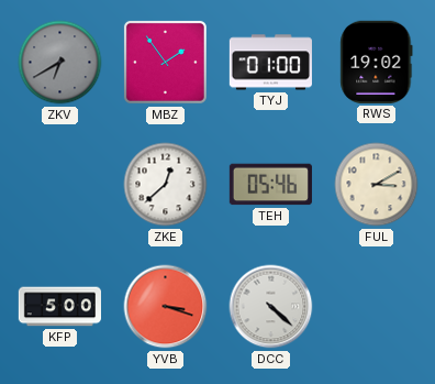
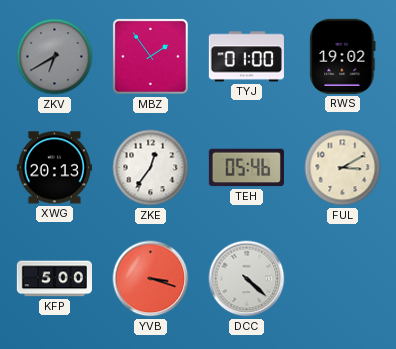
XWG: none -> 20:13 (54, 168)
ZKE: 12:38 -> 12:36 (151, 168)
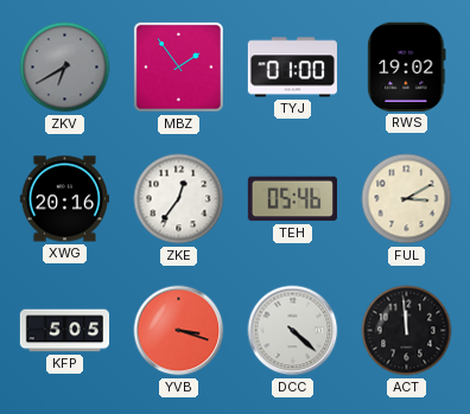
XWG: 20:13 -> 20:16 (64, 199)
KFP: 5:00 -> 5:05 (64, 331)
ACT: none -> 11:59 (407, 331)
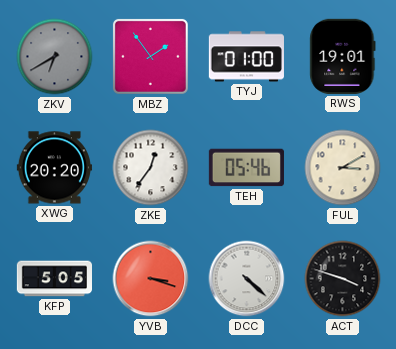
RWS: 19:02 -> 19:01 (343, 56)
XWG: 20:16 -> 20:20 (54, 168)
ACT: 11:59 -> 3:48 (343, 279)
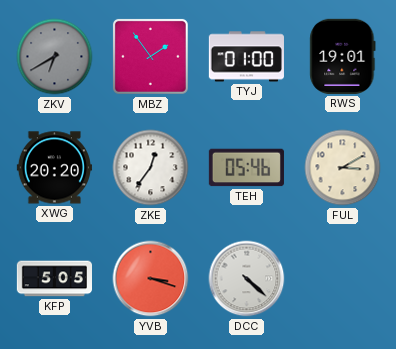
ACT: 3:48 -> none (343, 279)
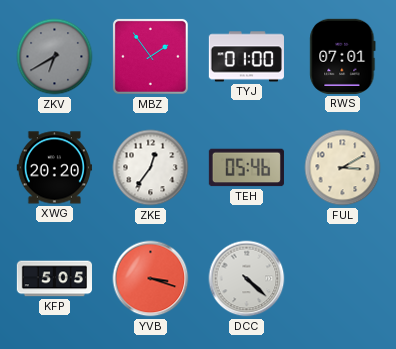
RWS: 19:01 -> 07:01 (343, 56)
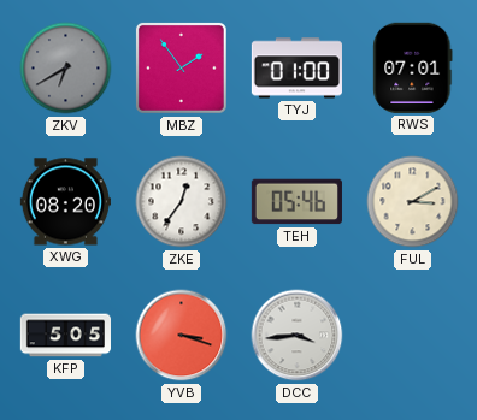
XWG: 20:20 -> 08:20 (65, 202)
DCC: 4:22 -> 3:44 (298, 336)
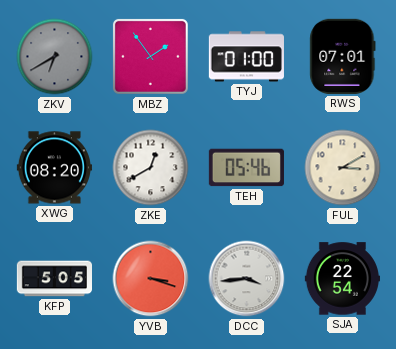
ZKE: 12:36 -> 12:40 (151, 168)
SJA: none -> 22:54 (342, 279)
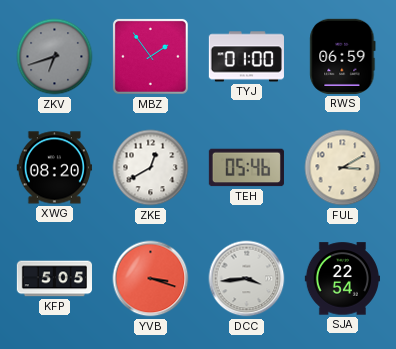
ZKV: 6:40 -> 6:42 (55, 57)
RWS: 07:01 -> 06:59 (343, 56)
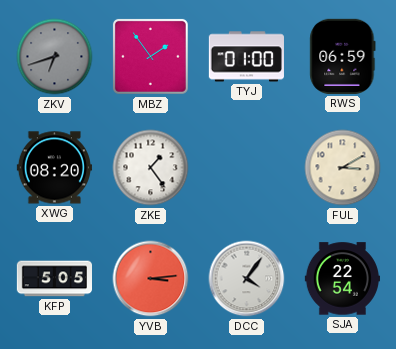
ZKE: 12:40 -> 1:24 (151, 168)
TEH: 05:46 -> none (246, 168)
YVB: 3:18 -> 3:14 (151, 279)
DCC: 3:44 -> 4:06 (247, 279)
